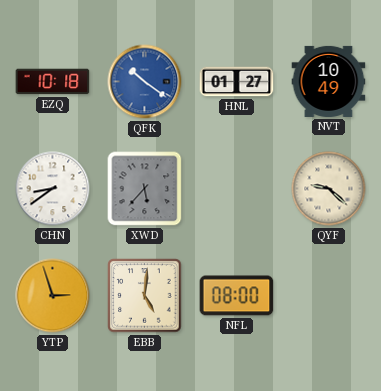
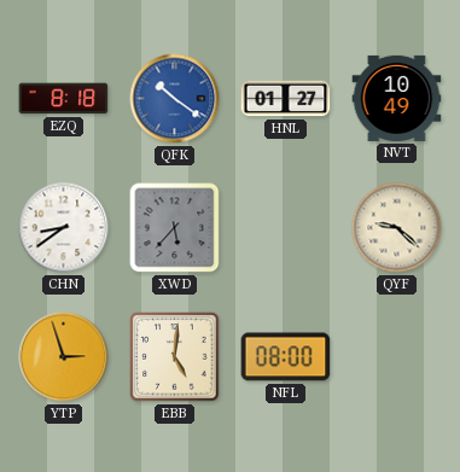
EZQ: 10:18 -> 8:18 (64, 99)
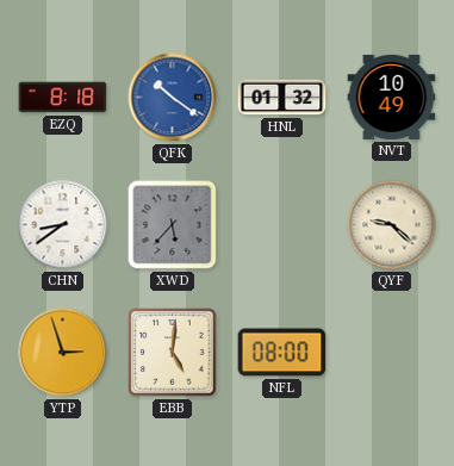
HNL: 01:27 -> 01:32 (282, 98)
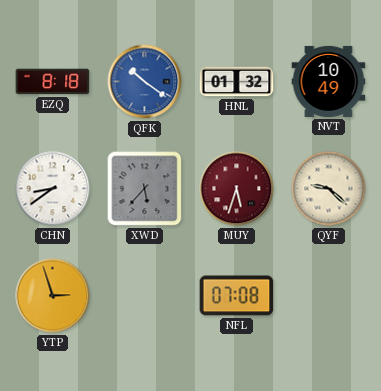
MUY: none -> 5:33 (237, 189)
EBB: 5:01 -> none (173, 353)
NFL: 08:00 -> 07:08 (237, 296)
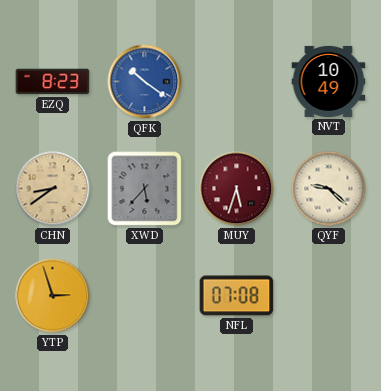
EZQ: 8:18 -> 8:23 (53, 82)
HNL: 01:32 -> none (237, 82)
CHN dial: white -> champagne (53, 189)
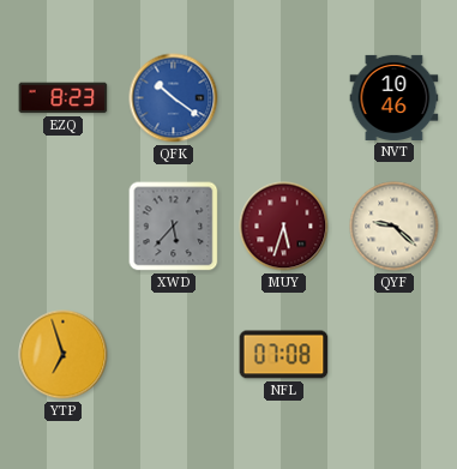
NVT: 10:49 -> 10:46 (395, 97)
CHN: 8:39 -> none (53, 189)
YTP: 2:57 -> 6:57 (64, 355)
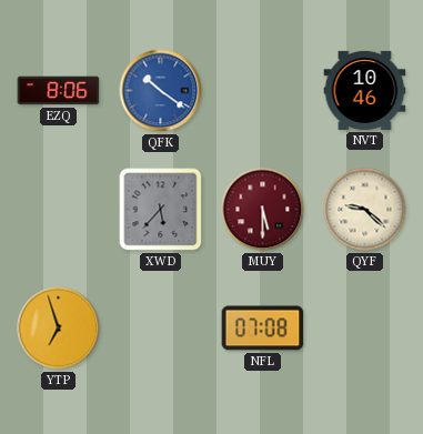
EZQ: 8:23 -> 8:06 (59, 91)
MUY: 5:33 -> 5:30 (263, 210)
